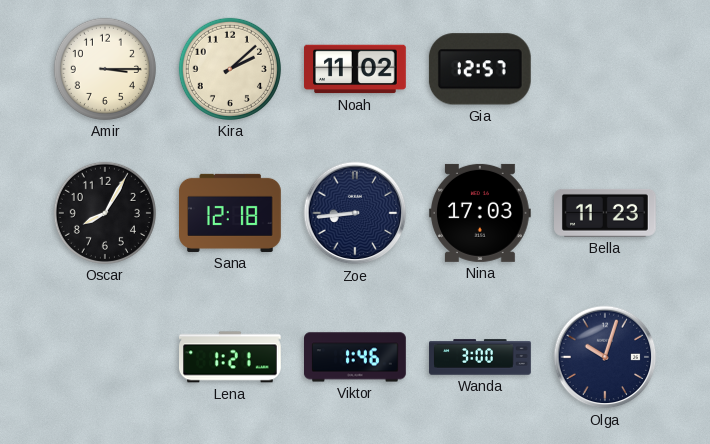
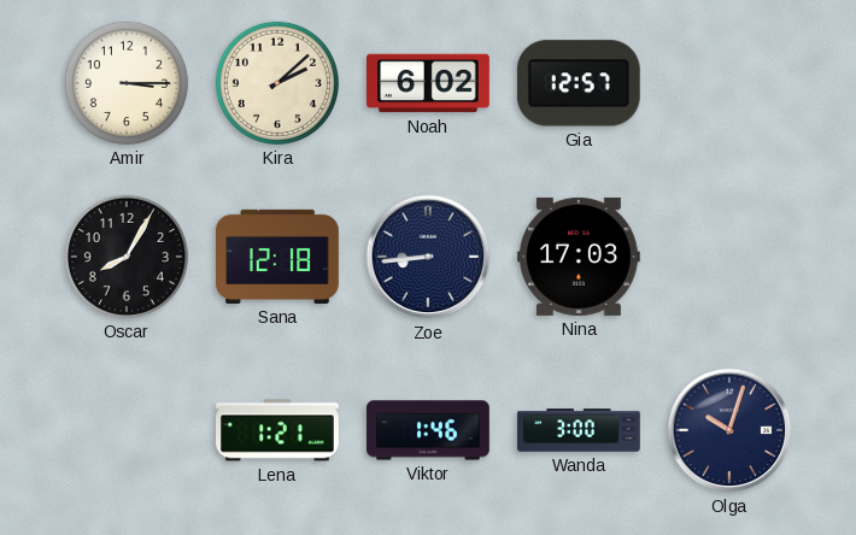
Noah: 11:02 -> 6:02 (429, 83)
Bella: 11:23 -> none (606, 213)
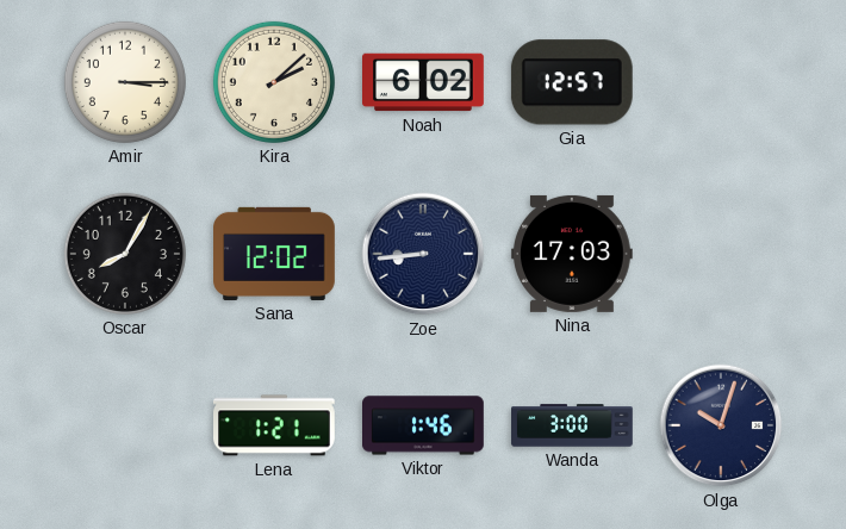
Sana: 12:18 -> 12:02 (275, 254)
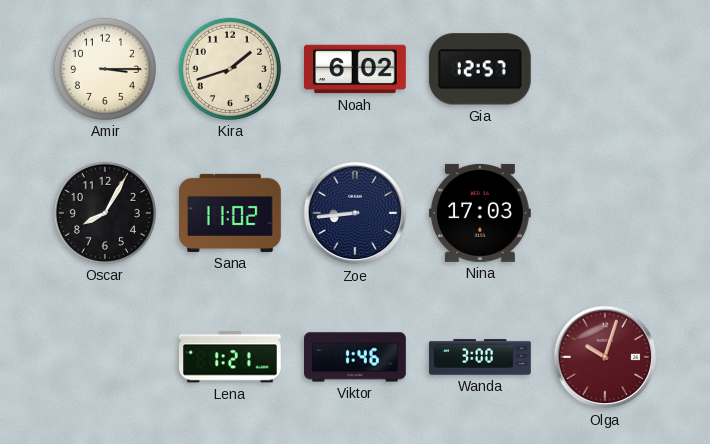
Kira: 2:08 -> 1:42 (230, 69)
Sana: 12:02 -> 11:02 (231, 213)
Olga dial: navy -> burgundy (605, 357)
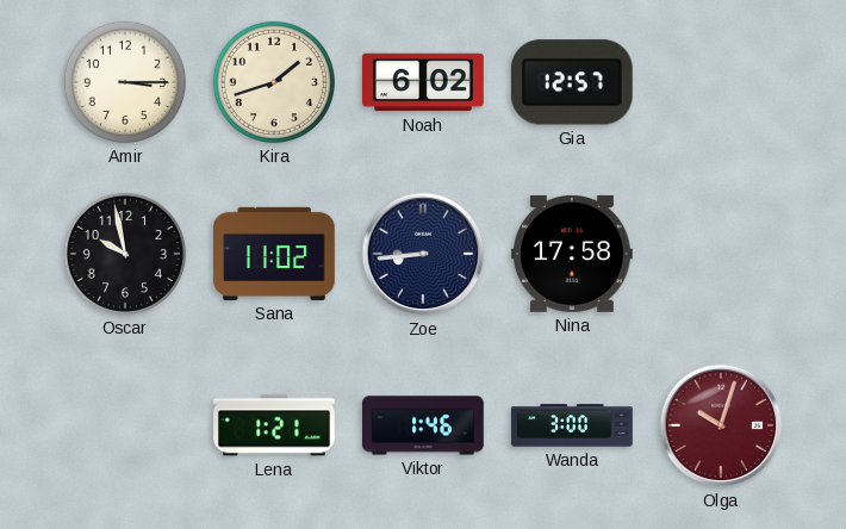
Oscar: 8:05 -> 9:58 (125, 254)
Nina: 17:03 -> 17:58 (572, 254)
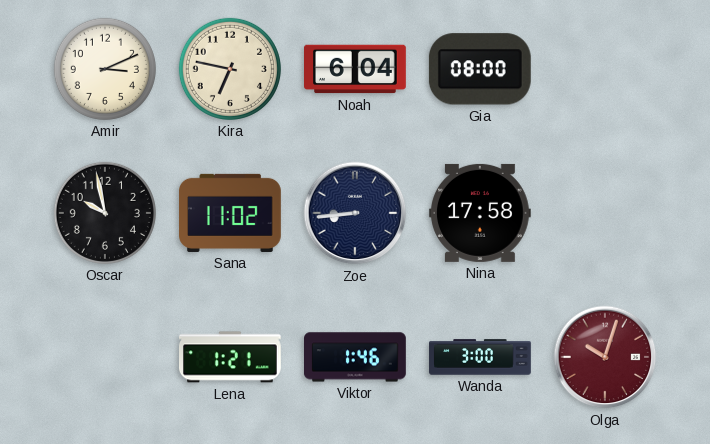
Amir: 3:15 -> 3:11 (105, 69)
Kira: 1:42 -> 6:47 (230, 69)
Noah: 6:02 -> 6:04 (356, 69)
Gia: 12:57 -> 08:00 (480, 69)
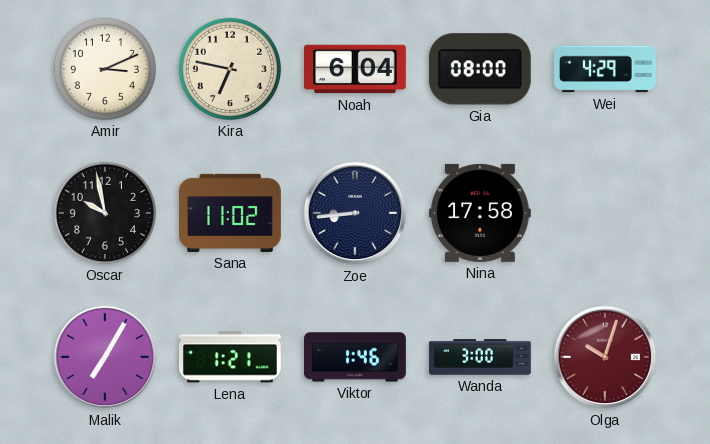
Wei: none -> 4:29 (606, 69)
Malik: none -> 7:05 (105, 357)
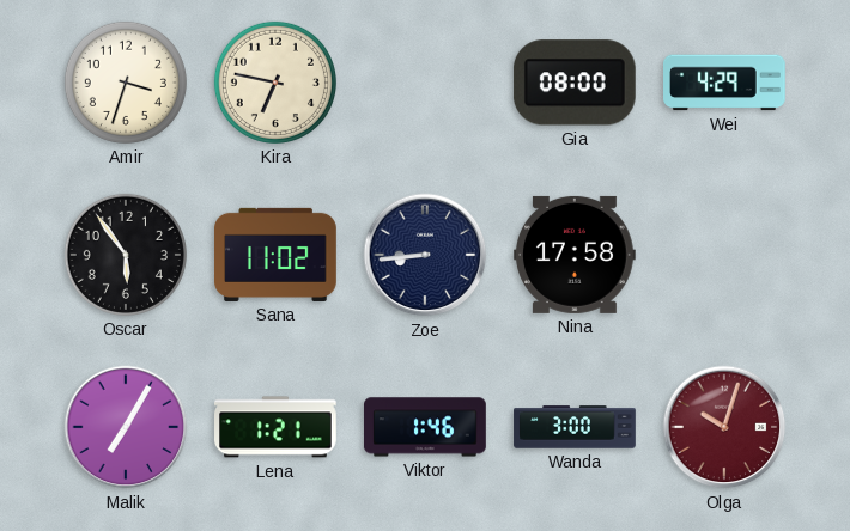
Amir: 3:11 -> 3:33 (126, 83)
Noah: 6:04 -> none (356, 69)
Oscar: 9:58 -> 5:54 (126, 255)
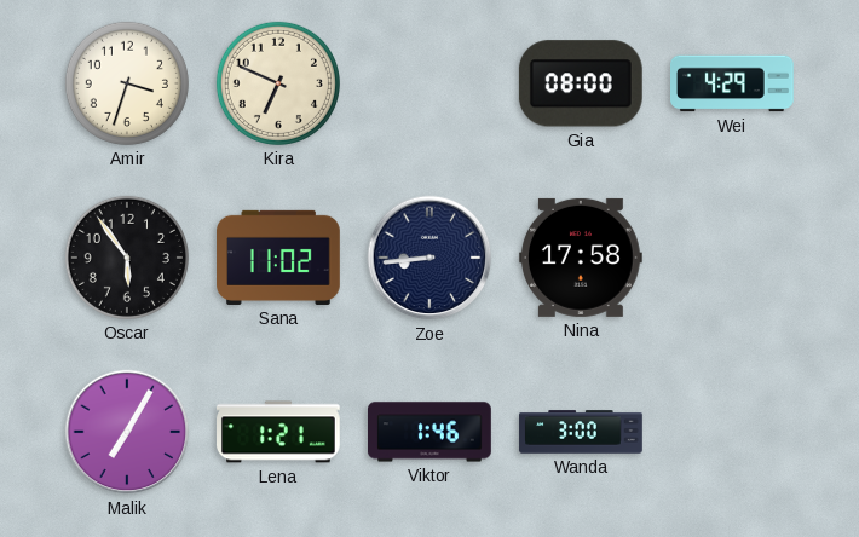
Kira: 6:47 -> 6:49 (278, 83)
Olga: 10:03 -> none (724, 427)
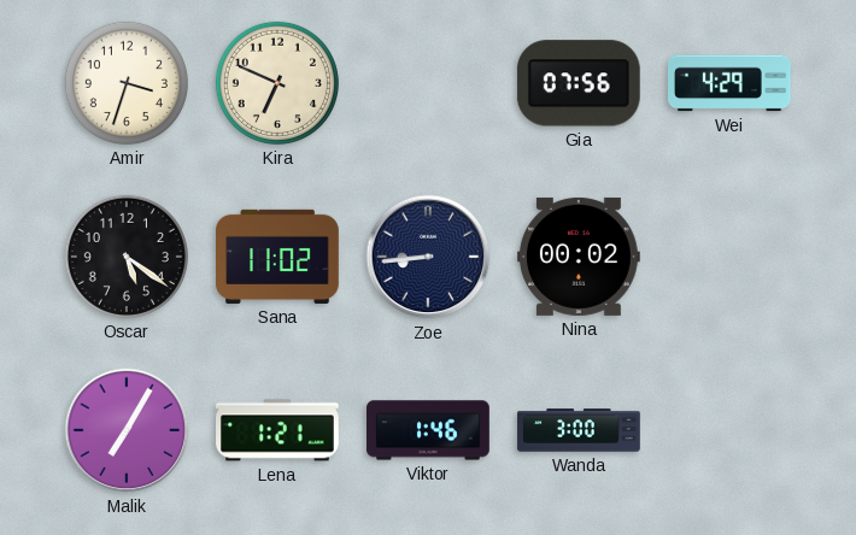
Gia: 08:00 -> 07:56 (579, 83)
Oscar: 5:54 -> 5:21 (127, 257)
Nina: 17:58 -> 00:02 (579, 257)
